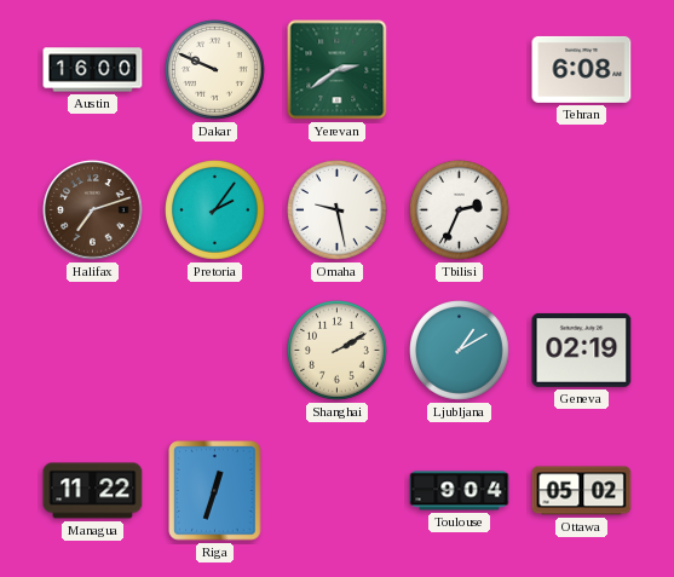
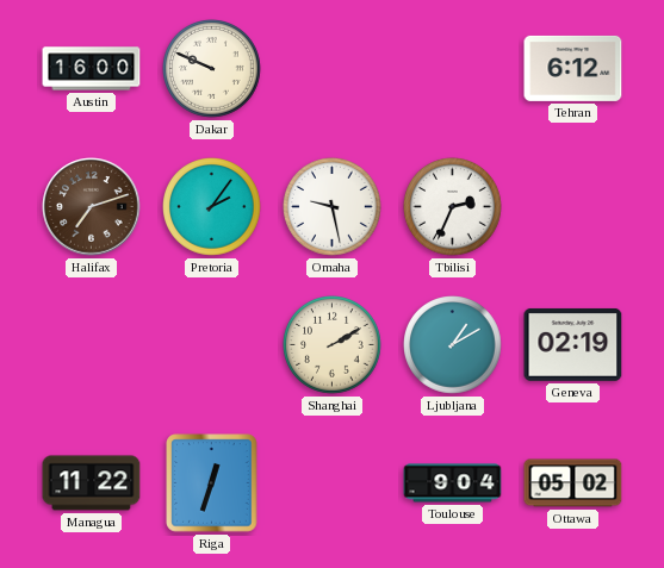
Yerevan: 2:39 -> none (338, 70)
Tehran: 6:08 -> 6:12 (573, 68)
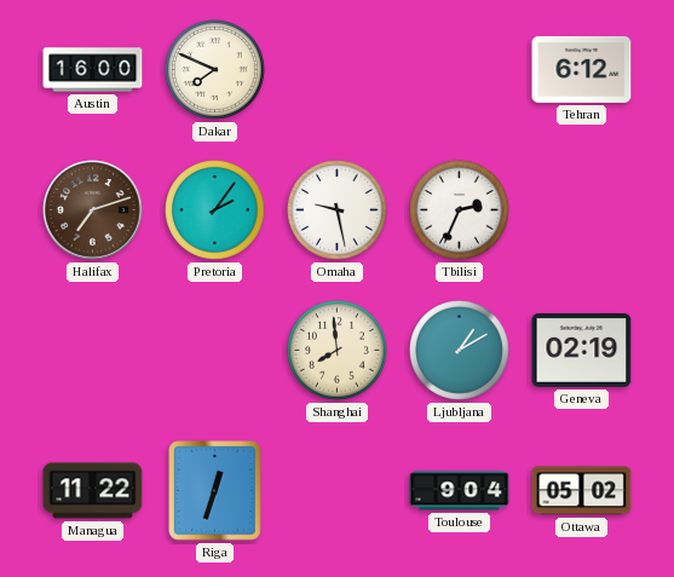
Dakar: 9:49 -> 7:49 (215, 70)
Shanghai: 2:10 -> 7:59 (338, 351)
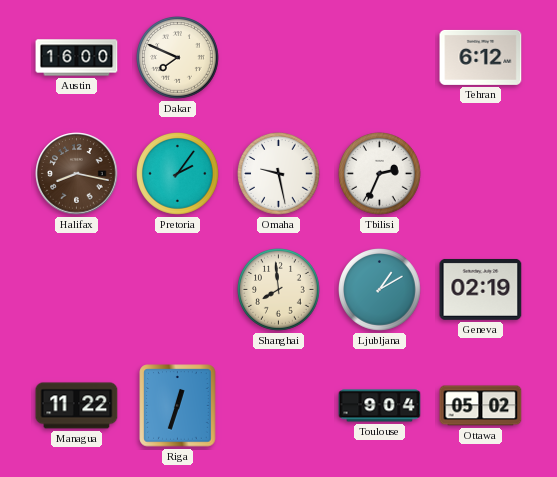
Halifax: 7:12 -> 8:17 (77, 174)
